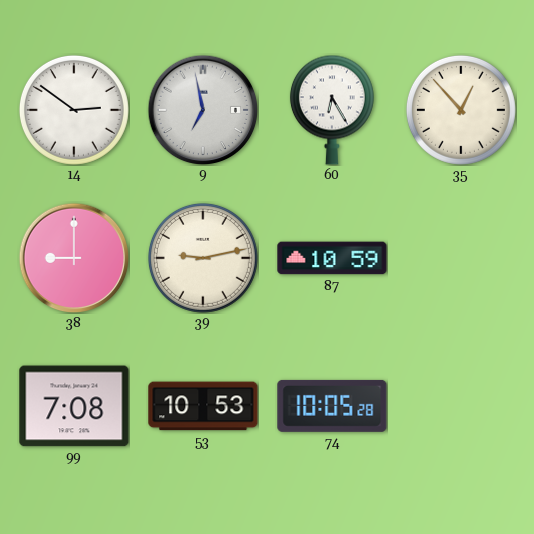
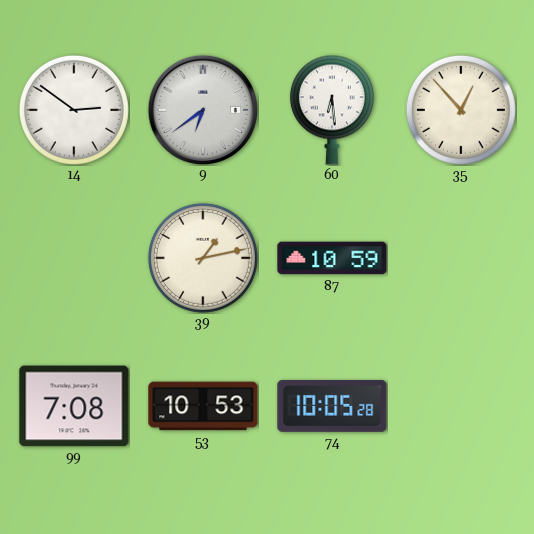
9: 6:58 -> 6:39 (203, 110)
60: 6:25 -> 6:29 (332, 110)
38: 9:00 -> none (74, 258)
39: 9:13 -> 1:13 (203, 258)
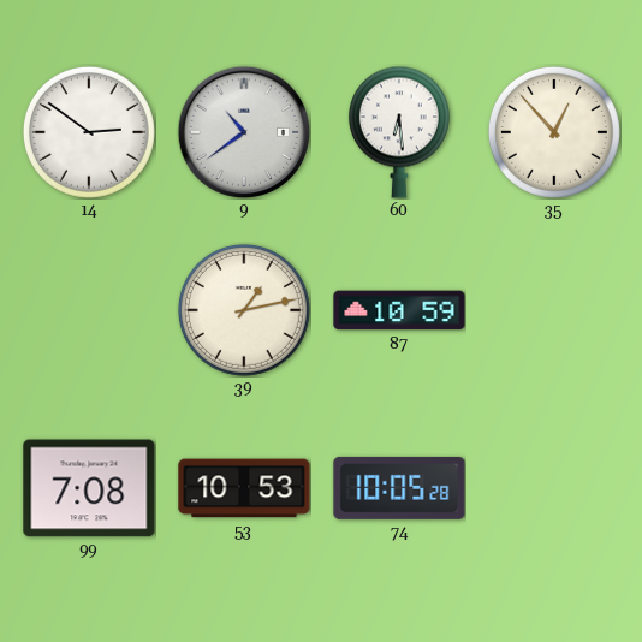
9: 6:39 -> 10:39 (244, 132)
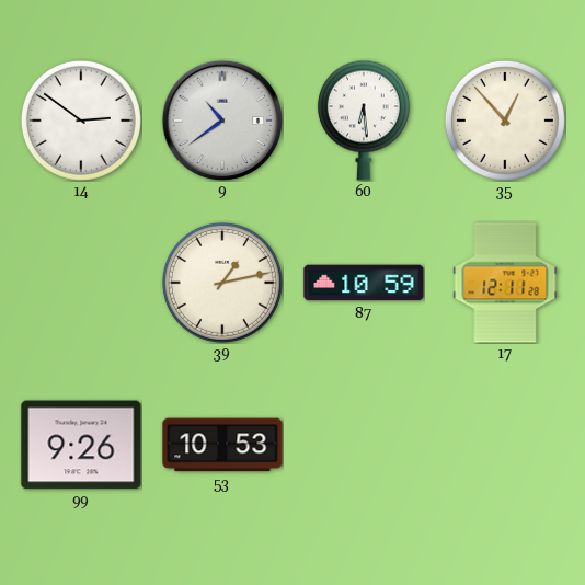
17: none -> 12:11 (505, 283)
99: 7:08 -> 9:26 (81, 445)
74: 10:05 -> none (399, 488)
